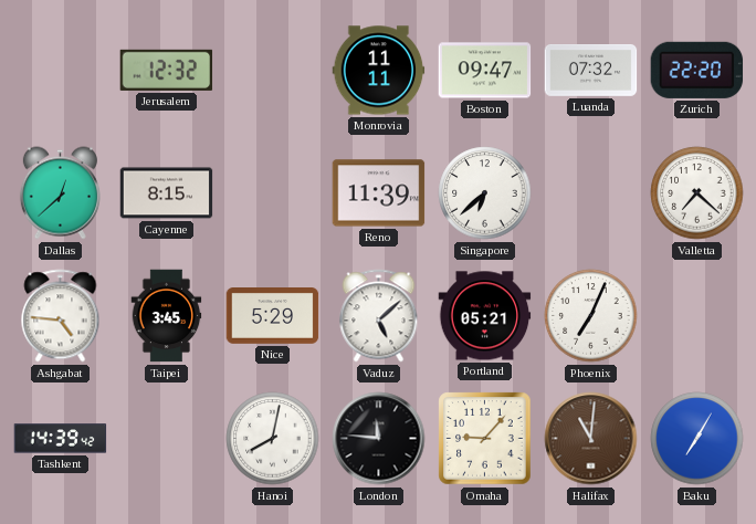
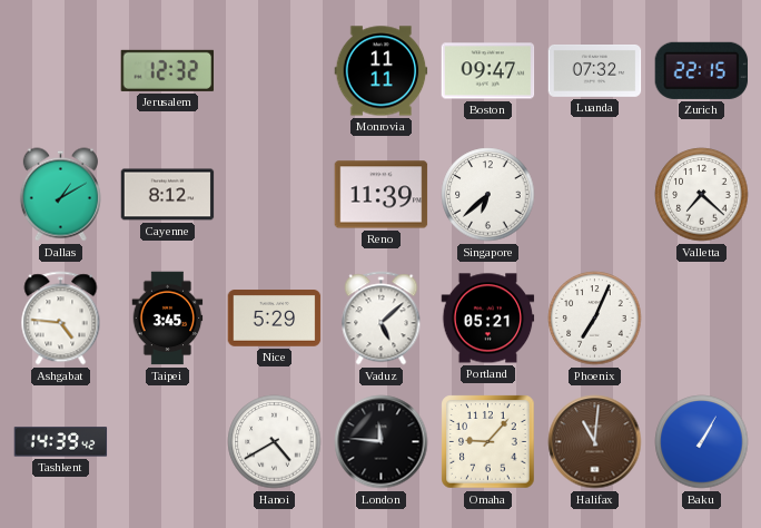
Zurich: 22:20 -> 22:15 (702, 70)
Dallas: 12:38 -> 1:10 (60, 195)
Cayenne: 8:15 -> 8:12 (168, 195)
Hanoi: 8:02 -> 4:40 (275, 442)
Baku: 7:05 -> 1:05 (702, 442)
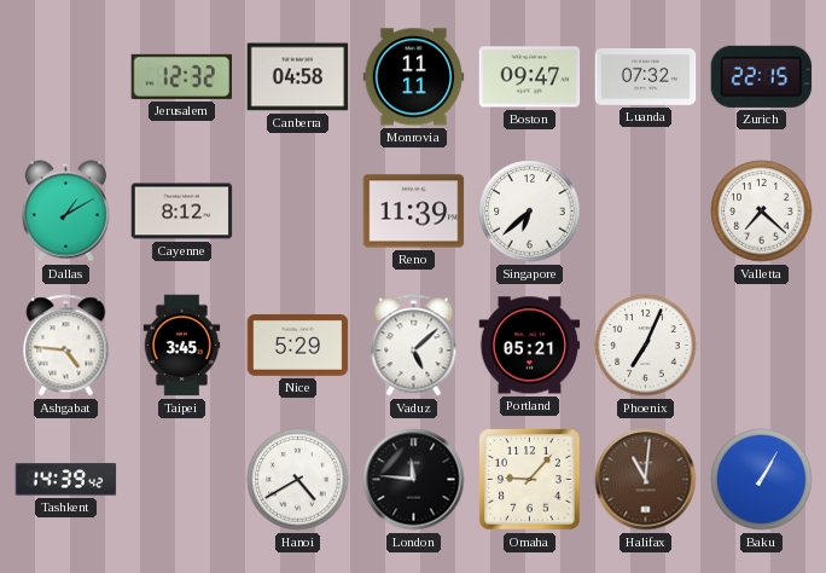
Canberra: none -> 04:58 (298, 77)
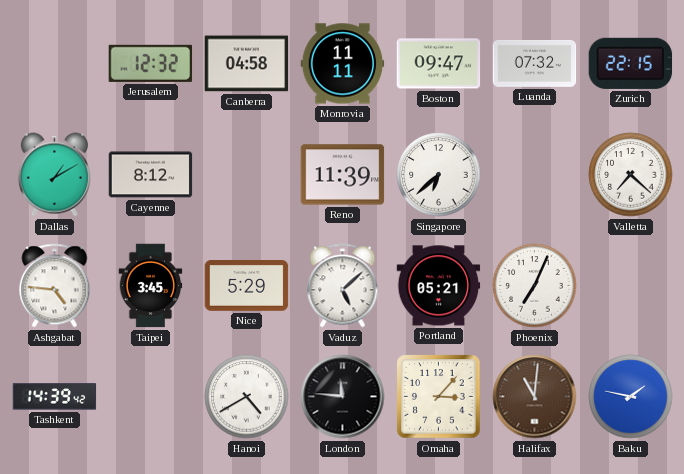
Omaha: 9:07 -> 3:07 (439, 397)
Baku: 1:05 -> 1:47 (631, 397)
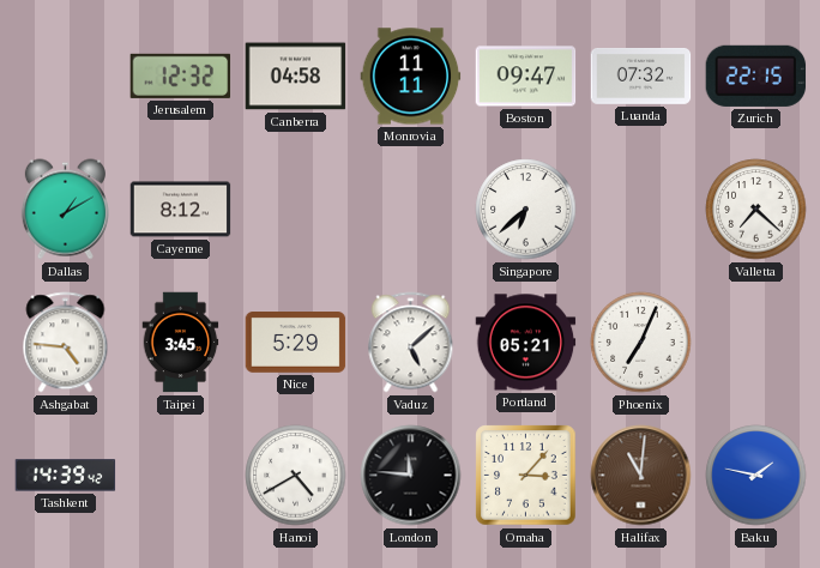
Reno: 11:39 -> none (343, 175)
